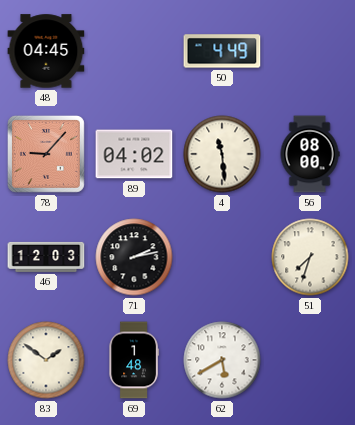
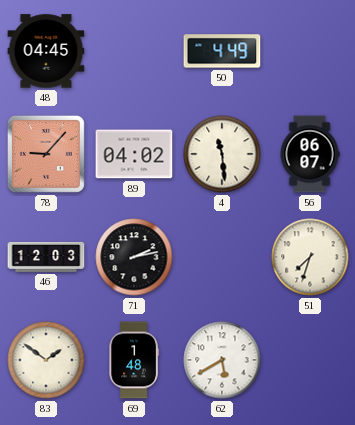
56: 08:00 -> 06:07 (310, 154)
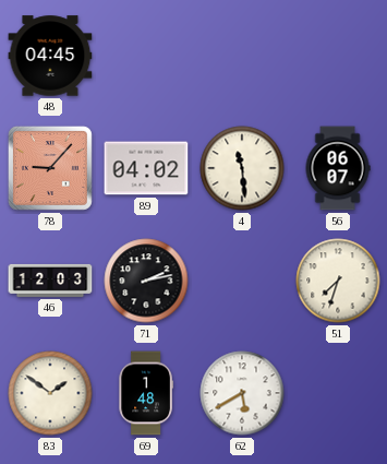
50: 4:49 -> none (222, 51)
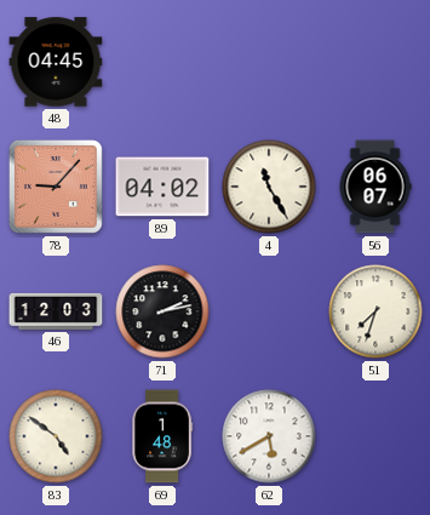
4: 11:29 -> 11:25 (269, 187)
83: 1:51 -> 4:51 (56, 436)
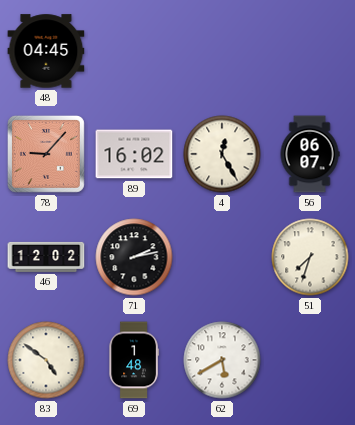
89: 04:02 -> 16:02 (134, 154)
4: 11:25 -> 12:25 (222, 154)
46: 12:03 -> 12:02 (46, 257)
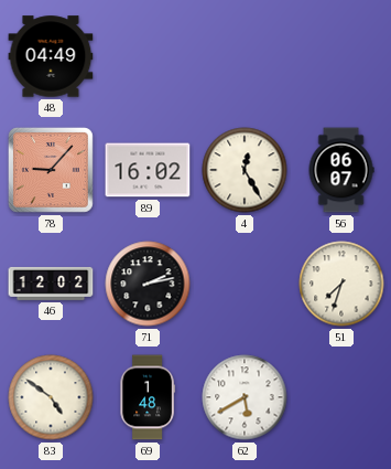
48: 04:45 -> 04:49 (51, 56)
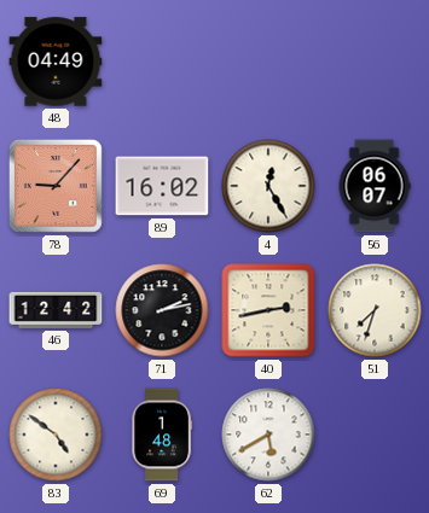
46: 12:02 -> 12:42 (56, 310)
40: none -> 2:43 (268, 310)
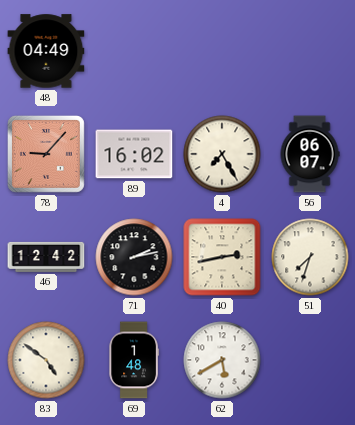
4: 12:25 -> 7:25 (222, 154)
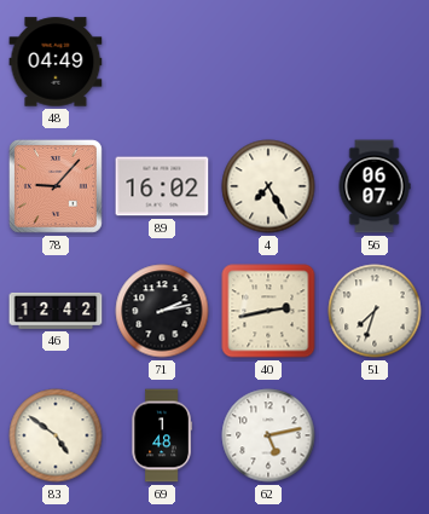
62: 5:40 -> 5:13 (268, 435)
